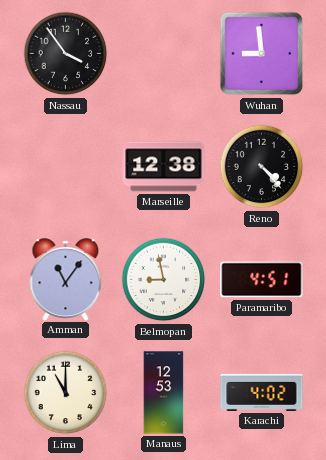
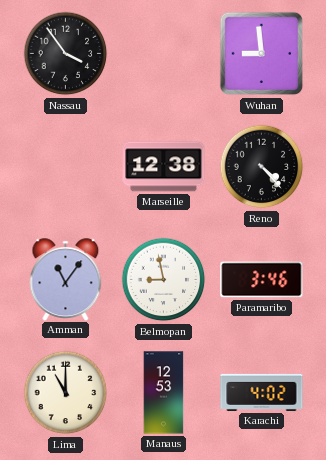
Paramaribo: 4:51 -> 3:46 (262, 280)
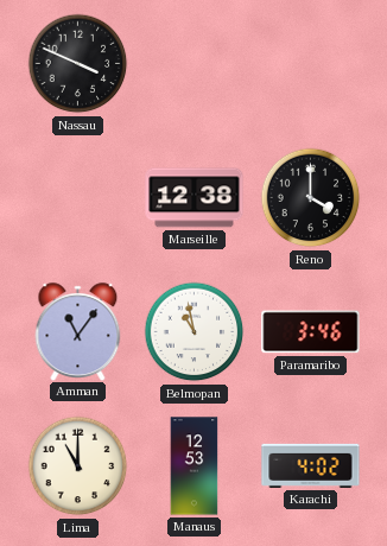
Nassau: 3:54 -> 3:49 (78, 64)
Wuhan: 8:59 -> none (262, 54)
Reno: 4:23 -> 4:00 (311, 198)
Belmopan: 8:58 -> 10:58 (195, 332)
